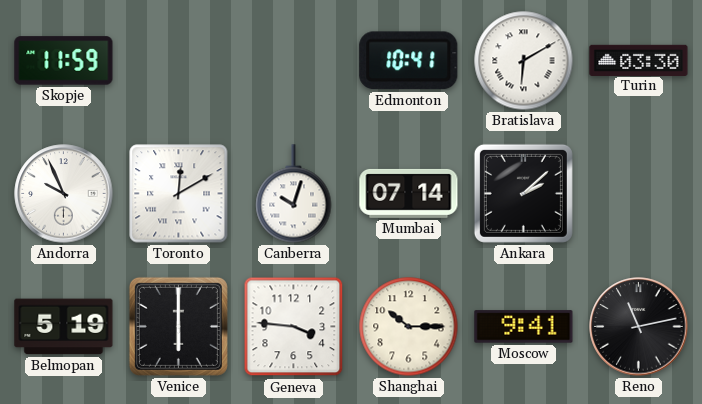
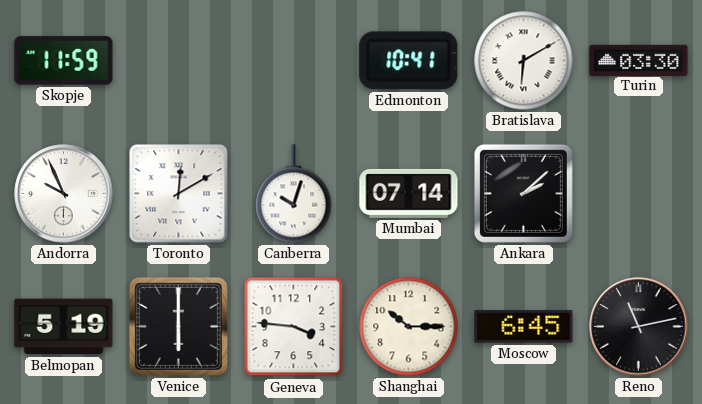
Moscow: 9:41 -> 6:45 (524, 327)
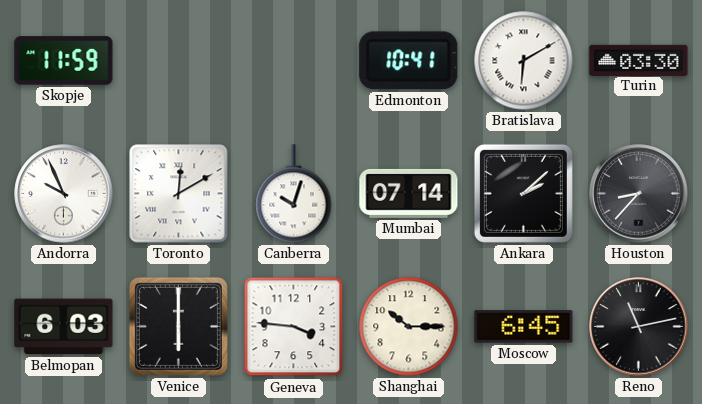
Houston: none -> 8:37 (639, 194)
Belmopan: 5:19 -> 6:03 (64, 327)
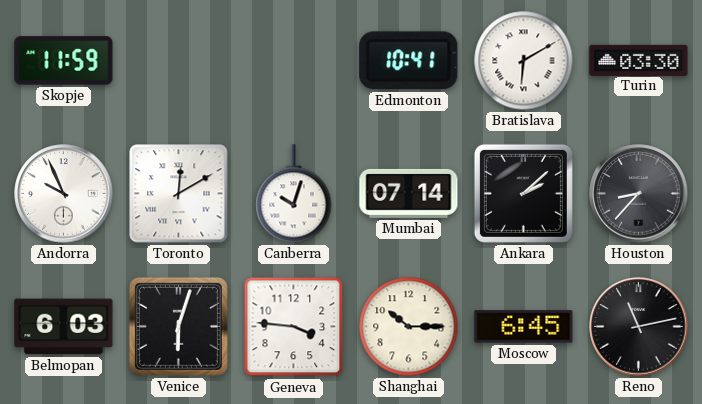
Venice: 6:00 -> 6:03 (178, 326)
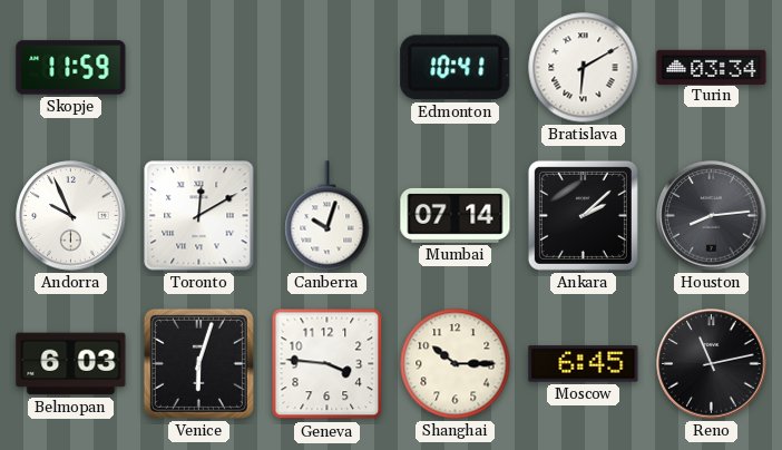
Turin: 03:30 -> 03:34 (712, 67)
Houston: 8:37 -> 8:14 (712, 216)
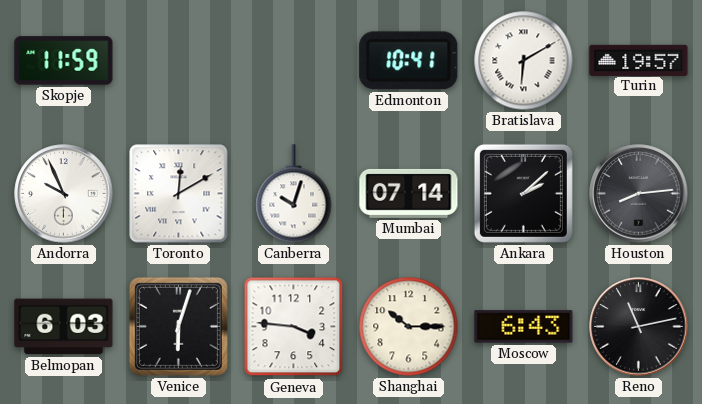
Turin: 03:34 -> 19:57 (639, 60)
Moscow: 6:45 -> 6:43 (524, 327)
